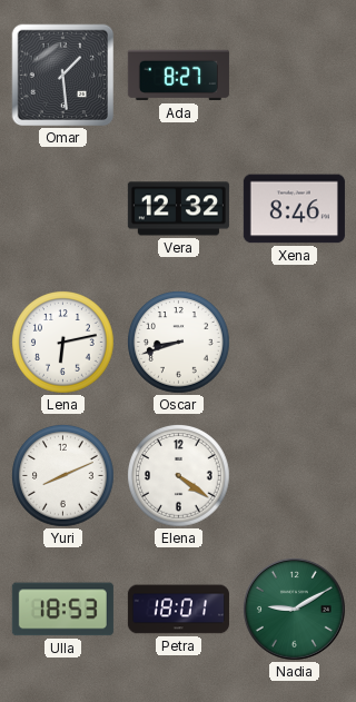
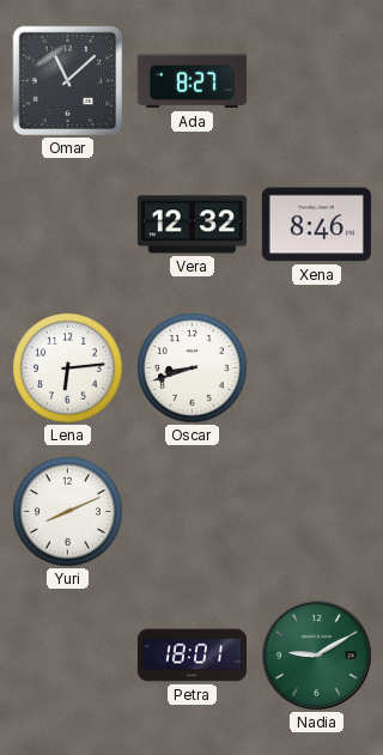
Omar: 1:29 -> 11:08 (68, 81)
Lena: 6:13 -> 6:14 (68, 369)
Elena: 4:21 -> none (179, 476)
Ulla: 18:53 -> none (62, 610)
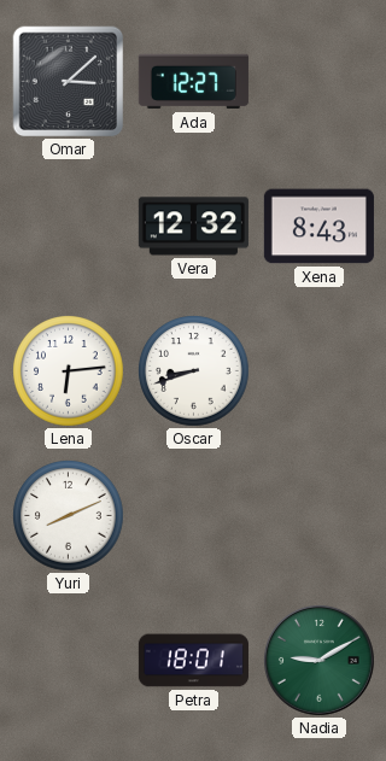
Omar: 11:08 -> 3:08 (69, 82)
Ada: 8:27 -> 12:27 (193, 82)
Xena: 8:46 -> 8:43 (318, 227)
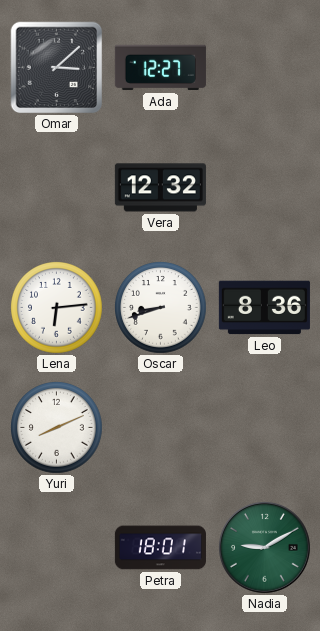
Xena: 8:43 -> none (318, 227)
Leo: none -> 8:36 (264, 308)
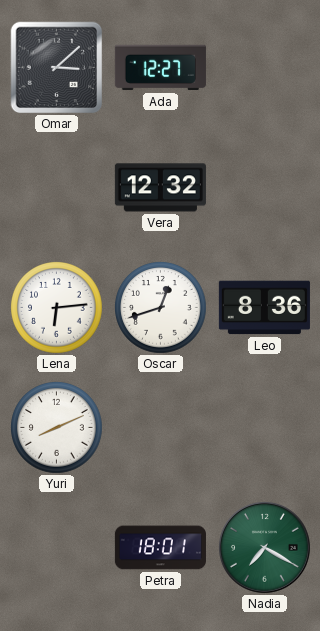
Oscar: 8:42 -> 12:42 (161, 308)
Nadia: 9:10 -> 7:20 (265, 548)
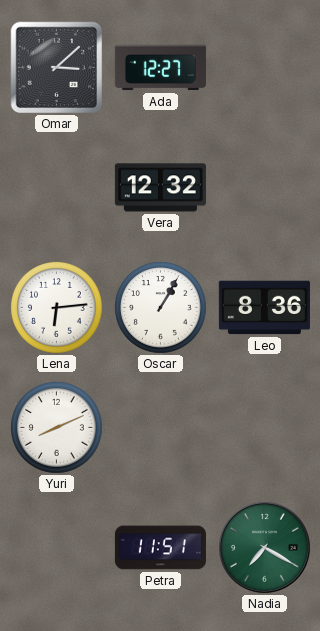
Oscar: 12:42 -> 1:05 (161, 308)
Petra: 18:01 -> 11:51 (160, 548)
